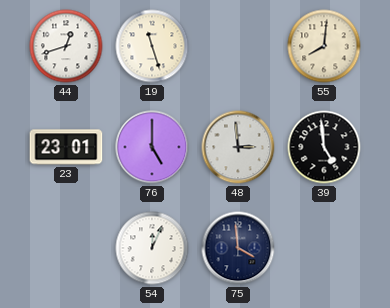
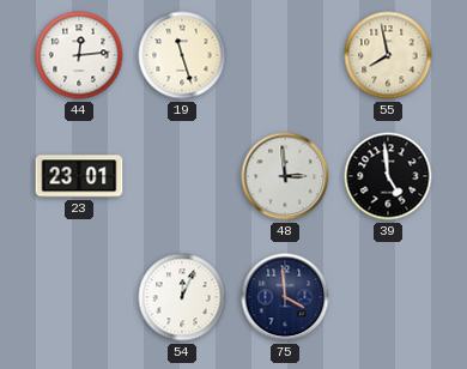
44: 12:42 -> 12:14 (79, 55)
55: 8:01 -> 7:58 (388, 55)
76: 5:00 -> none (152, 147)
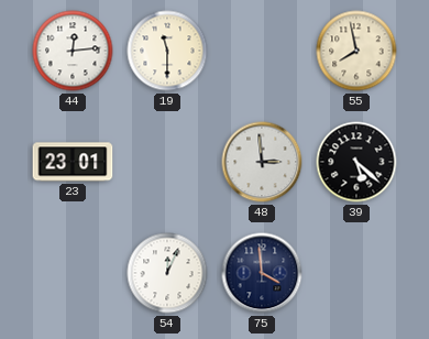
19: 11:27 -> 11:30 (167, 51)
39: 4:59 -> 5:22 (356, 162)
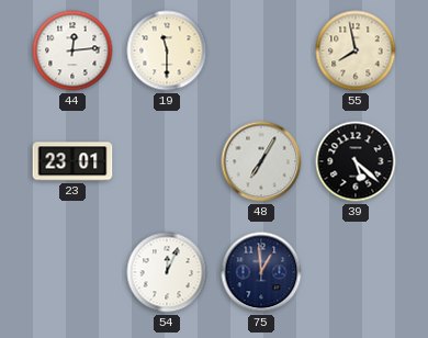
48: 2:59 -> 7:05 (261, 161)
75: 3:59 -> 12:59 (261, 272)
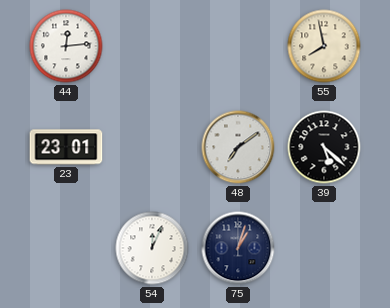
19: 11:30 -> none (167, 50)
48: 7:05 -> 7:09 (238, 147)
75: 12:59 -> 1:03 (238, 248)
